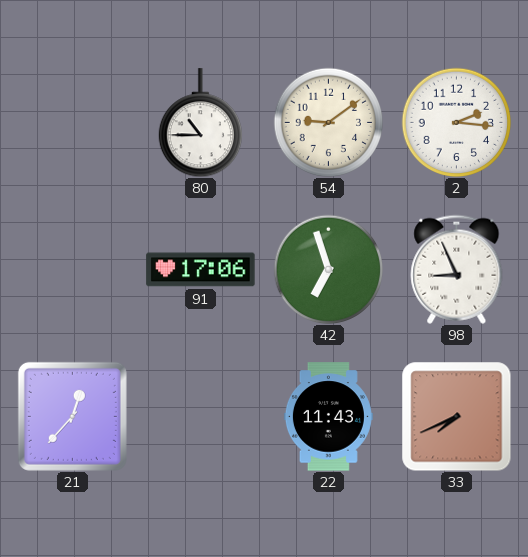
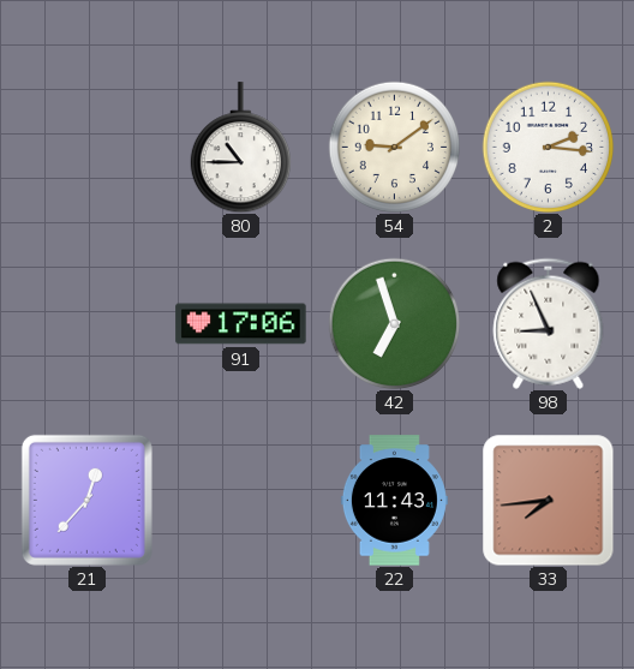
33: 7:41 -> 7:44 (548, 500)
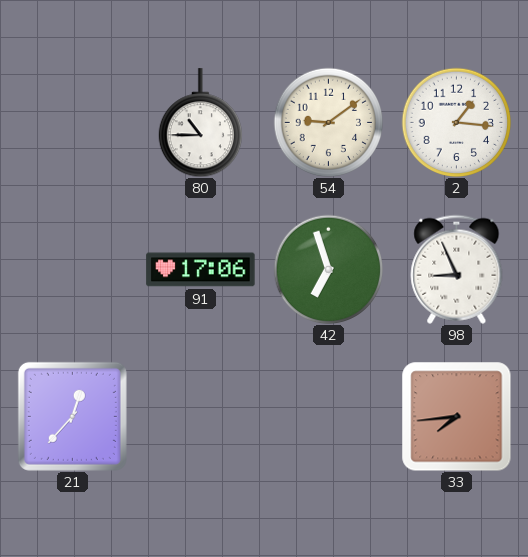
2: 2:16 -> 1:16 (456, 122)
22: 11:43 -> none (394, 501)
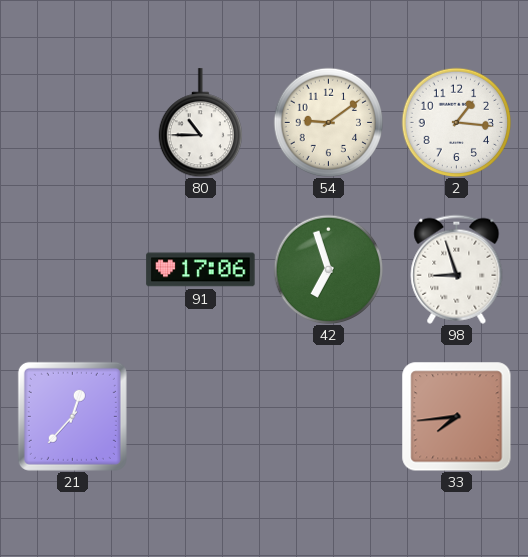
98: 8:56 -> 8:57 (457, 269)
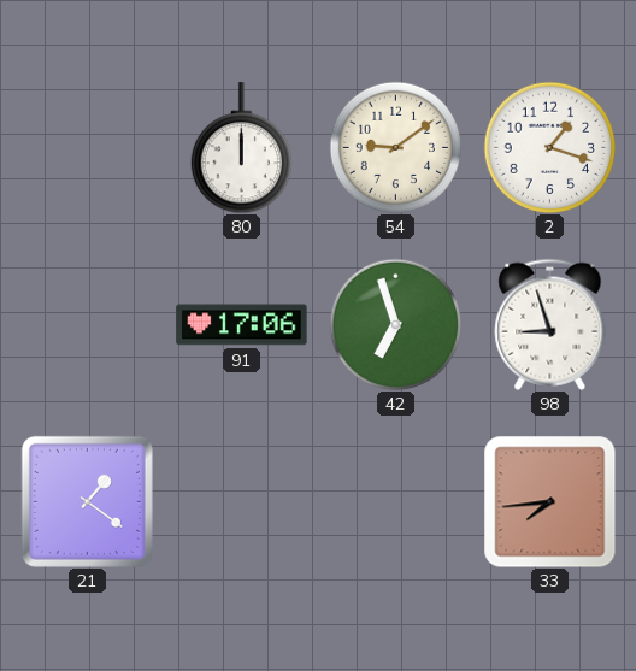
80: 10:45 -> 12:00 (241, 148)
2: 1:16 -> 1:18 (549, 147)
21: 12:37 -> 1:21 (87, 501)
